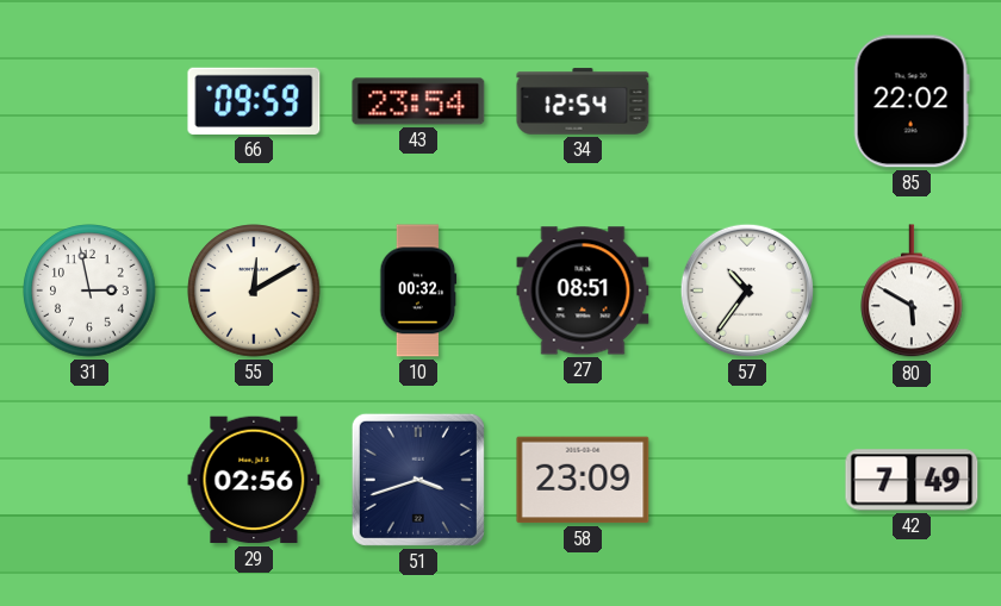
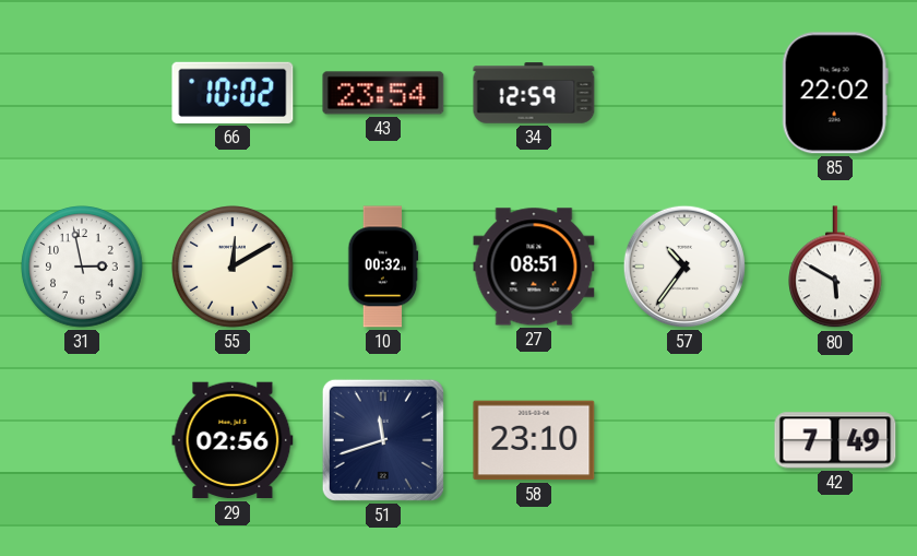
66: 09:59 -> 10:02 (233, 93)
34: 12:54 -> 12:59 (534, 93)
51: 3:42 -> 11:42 (383, 440)
58: 23:09 -> 23:10 (534, 440)
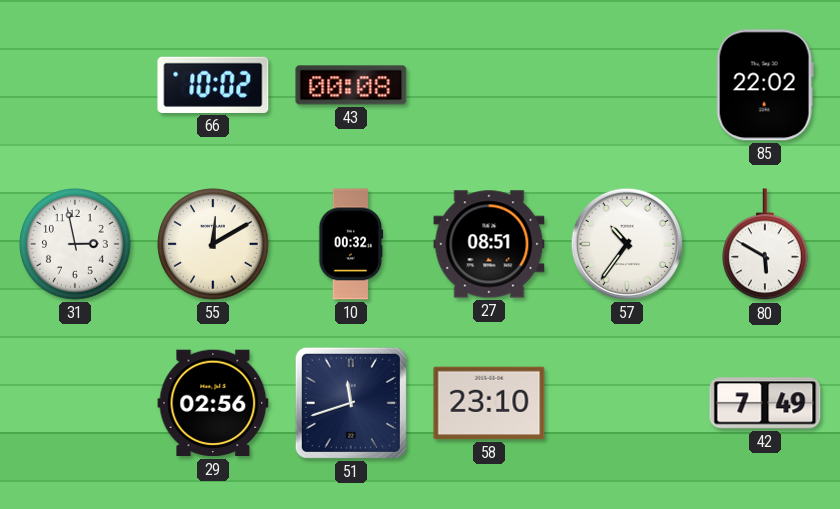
43: 23:54 -> 00:08 (351, 85)
34: 12:59 -> none (534, 93)
